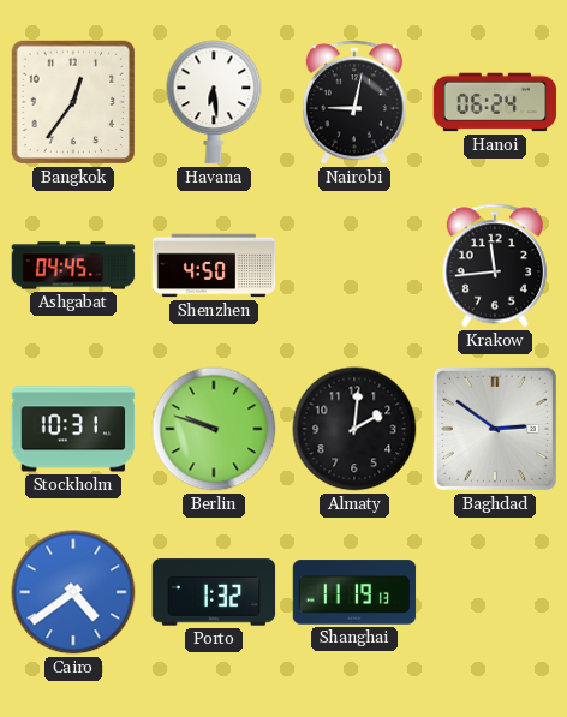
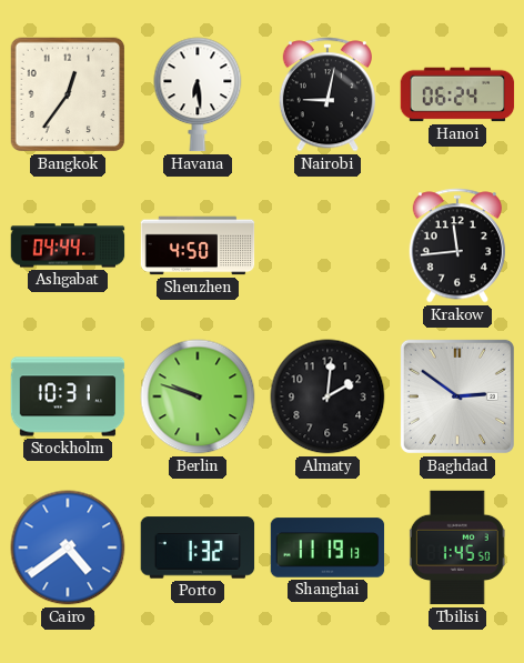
Ashgabat: 04:45 -> 04:44 (68, 245)
Tbilisi: none -> 1:45 (457, 548)
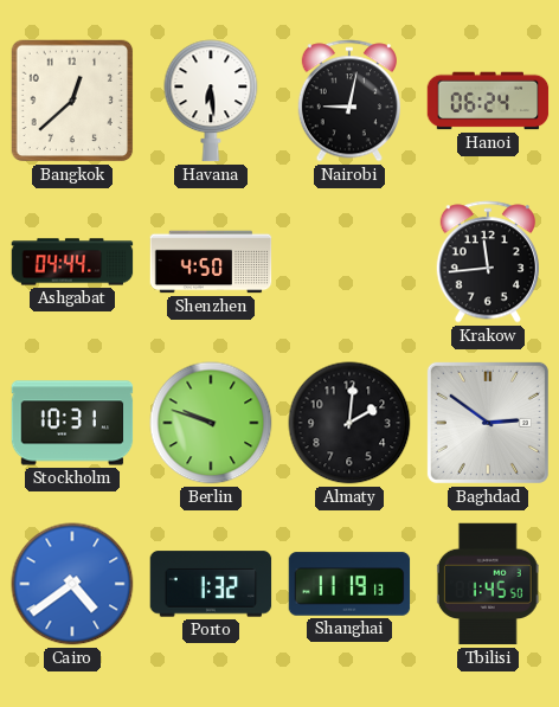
Bangkok: 12:36 -> 12:38 (72, 101)
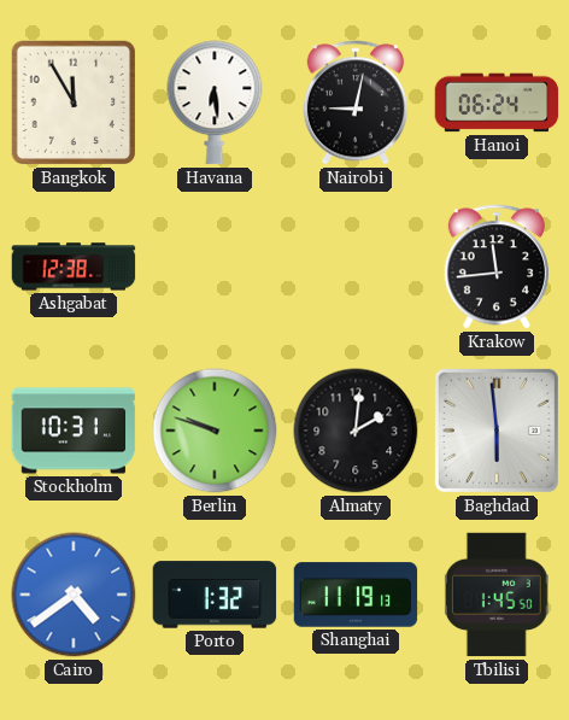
Bangkok: 12:38 -> 11:55 (74, 103)
Ashgabat: 04:44 -> 12:38 (74, 267)
Shenzhen: 4:50 -> none (211, 262)
Baghdad: 2:51 -> 5:59 (497, 431)
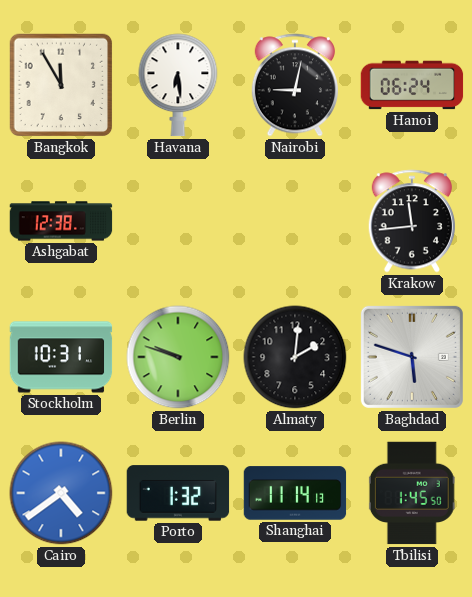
Baghdad: 5:59 -> 5:48 (412, 357)
Shanghai: 11:19 -> 11:14 (295, 493)
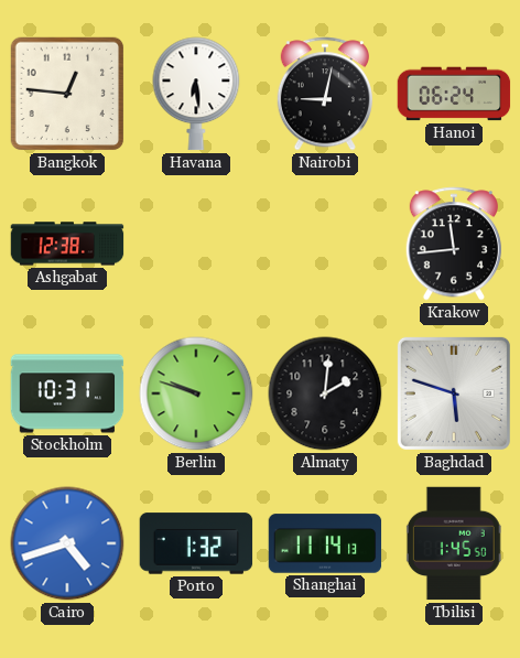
Bangkok: 11:55 -> 12:46 (67, 94)
Cairo: 4:39 -> 4:42 (67, 543)
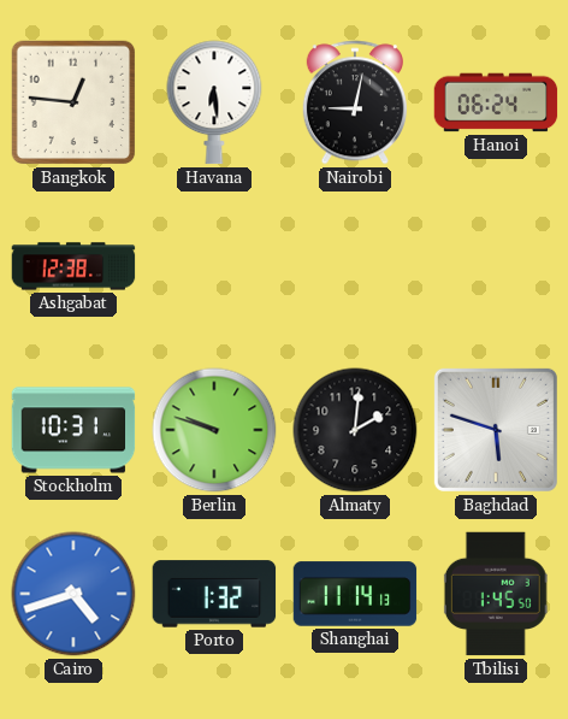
Krakow: 11:44 -> none (454, 244)
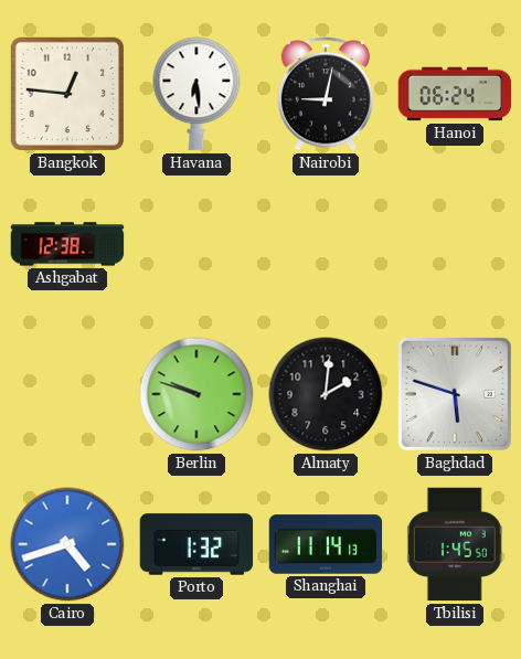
Stockholm: 10:31 -> none (73, 430)
